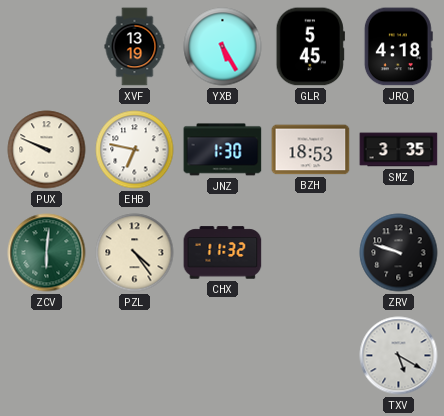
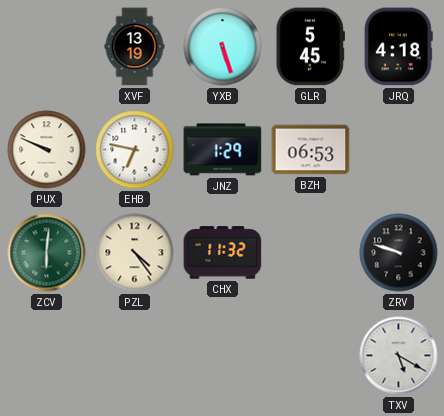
YXB: 5:25 -> 5:27 (223, 47)
JNZ: 1:30 -> 1:29 (223, 150)
BZH: 18:53 -> 06:53 (311, 150)
SMZ: 3:35 -> none (399, 150)
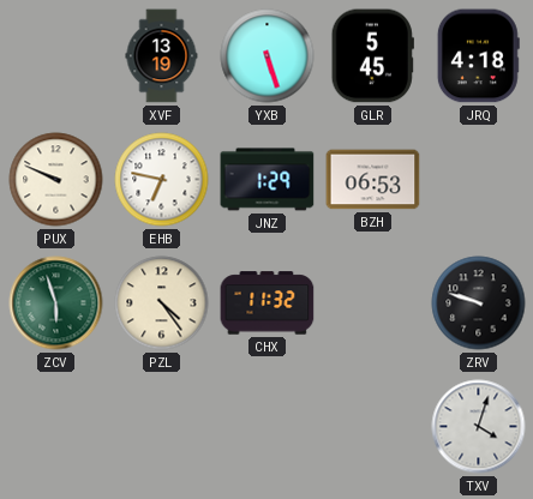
ZCV: 6:01 -> 5:57 (56, 303)
TXV: 5:20 -> 4:03 (479, 427)
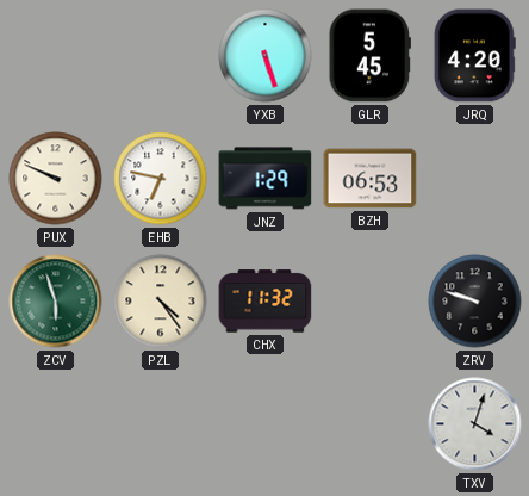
XVF: 13:19 -> none (162, 56)
JRQ: 4:18 -> 4:20 (474, 56)
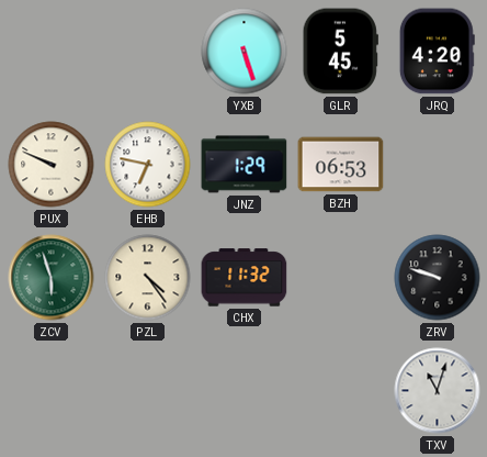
TXV: 4:03 -> 11:03 (438, 391)
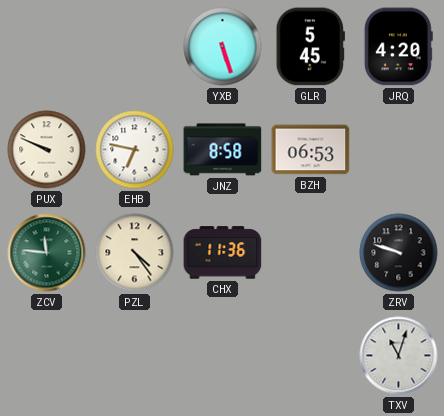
JNZ: 1:29 -> 8:58 (223, 150)
ZCV: 5:57 -> 11:46 (47, 253)
CHX: 11:32 -> 11:36 (223, 253)
